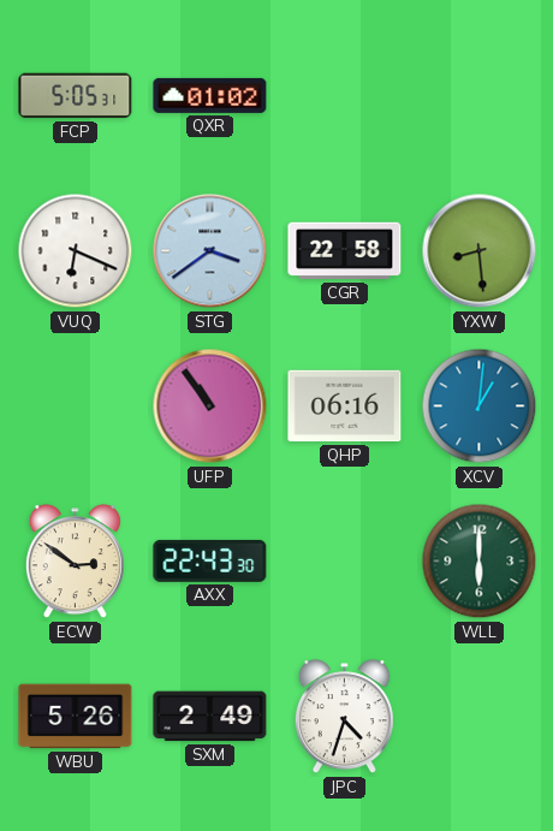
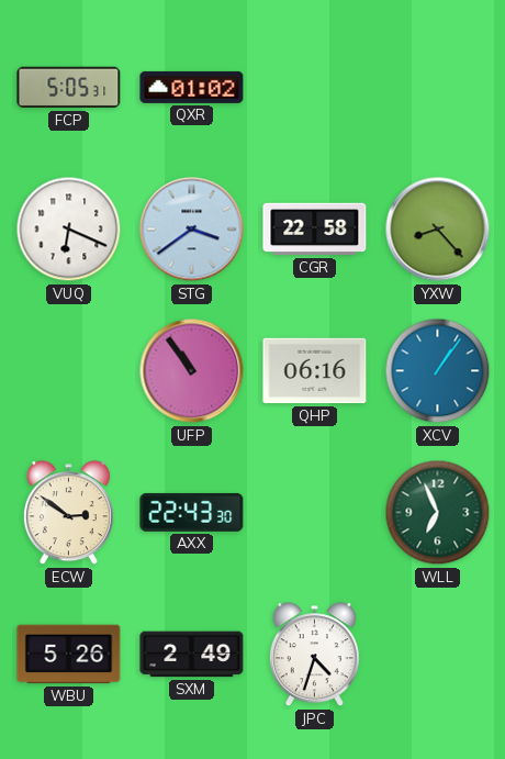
YXW: 8:29 -> 8:23 (438, 230)
XCV: 1:01 -> 1:06 (438, 371)
WLL: 6:00 -> 6:56 (438, 513)
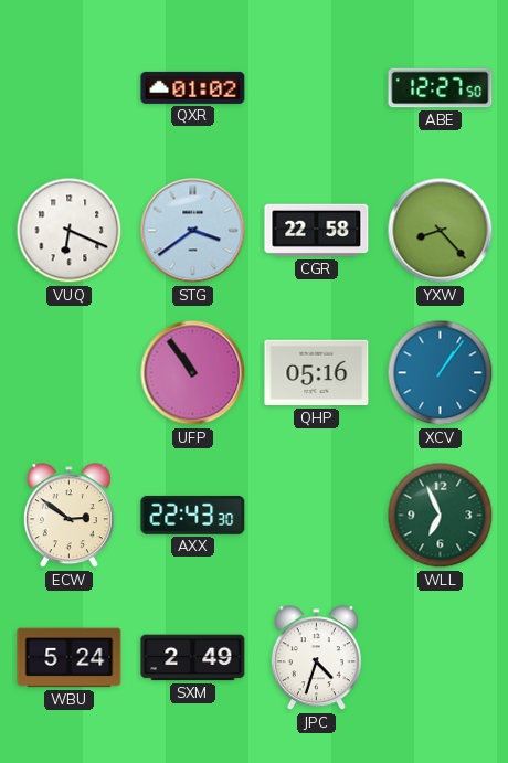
FCP: 5:05 -> none (69, 88)
ABE: none -> 12:27 (441, 88)
QHP: 06:16 -> 05:16 (317, 373)
WBU: 5:26 -> 5:24 (70, 658)
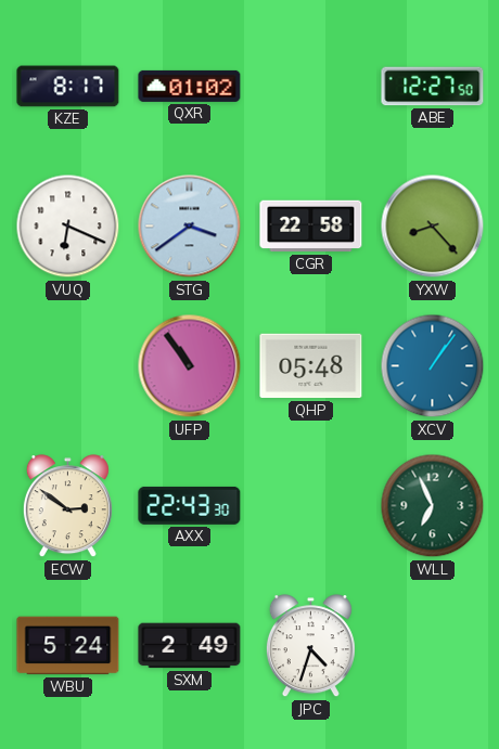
KZE: none -> 8:17 (68, 87)
QHP: 05:16 -> 05:48 (311, 366)
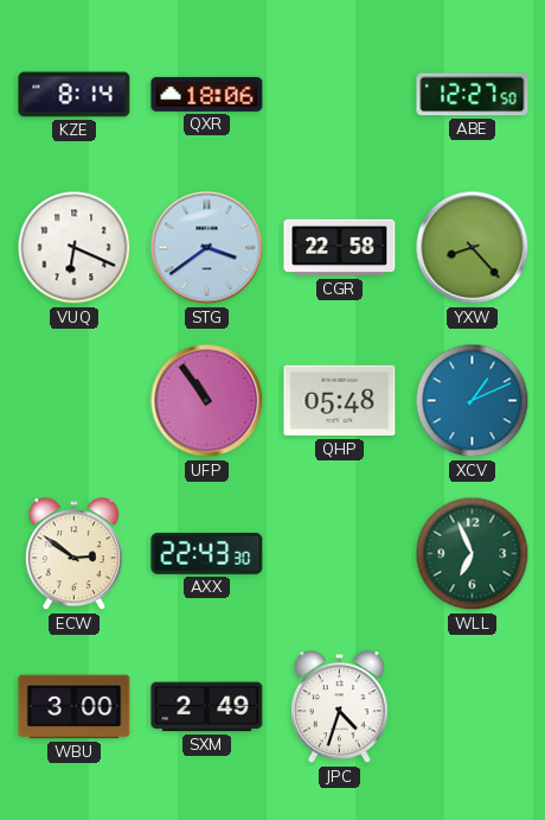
KZE: 8:17 -> 8:14 (75, 95)
QXR: 01:02 -> 18:06 (207, 94)
XCV: 1:06 -> 1:11 (473, 401)
WBU: 5:24 -> 3:00 (75, 707)
